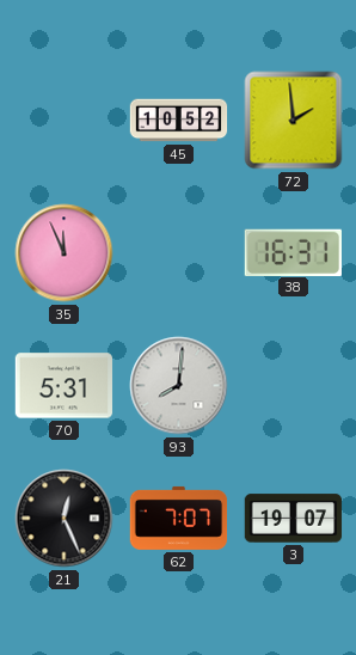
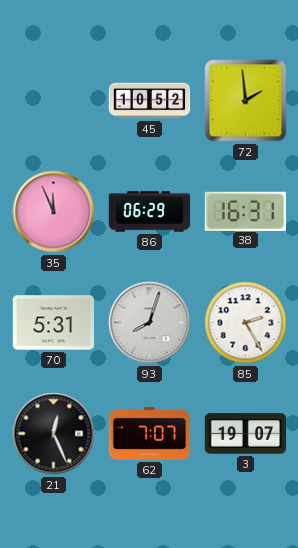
86: none -> 06:29 (150, 212)
93: 8:01 -> 8:03 (150, 323)
85: none -> 2:25 (246, 323)
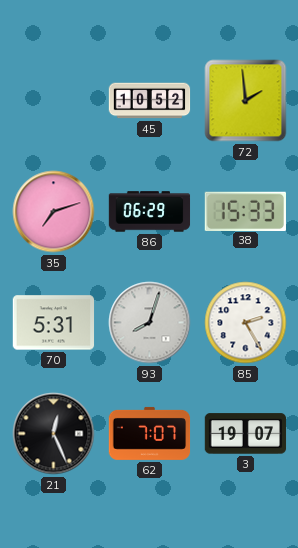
35: 11:56 -> 7:12 (54, 212)
38: 16:31 -> 15:33 (245, 211)
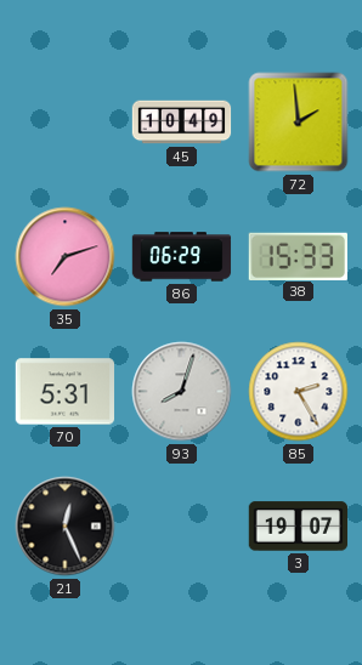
45: 10:52 -> 10:49 (182, 123)
62: 7:07 -> none (150, 433)
